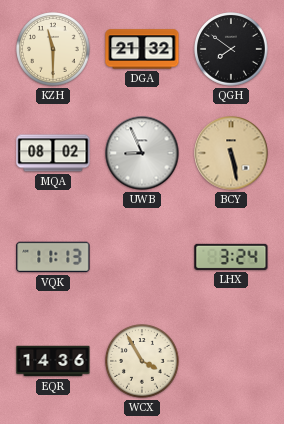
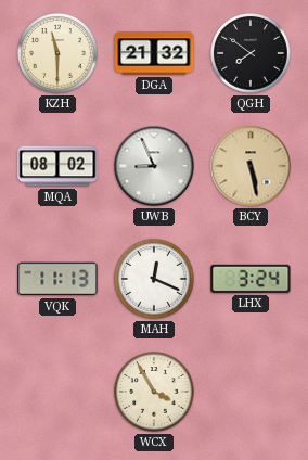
MAH: none -> 12:19 (154, 279)
EQR: 14:36 -> none (53, 361)
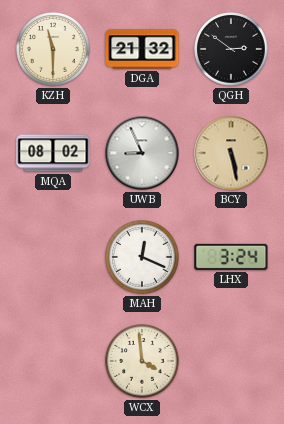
QGH: 7:51 -> 2:51 (231, 49)
VQK: 11:13 -> none (57, 279)
WCX: 3:55 -> 3:59 (142, 361)
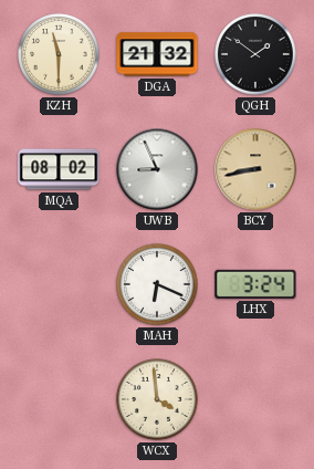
QGH: 2:51 -> 1:51 (255, 54)
BCY: 5:28 -> 8:43 (255, 169)
MAH: 12:19 -> 6:19 (157, 284)
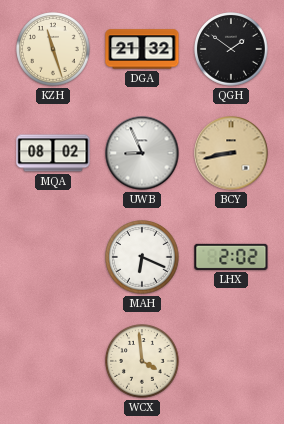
KZH: 11:30 -> 11:27 (53, 49)
LHX: 3:24 -> 2:02 (231, 257)
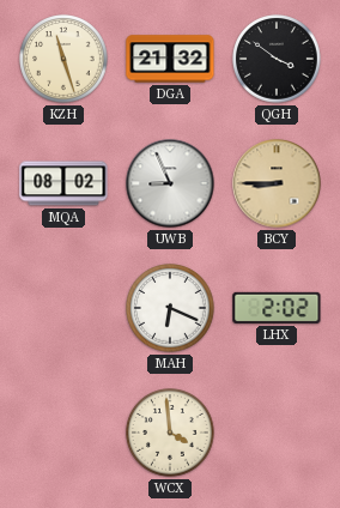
QGH: 1:51 -> 3:51 (277, 59)
BCY: 8:43 -> 8:45 (277, 183)
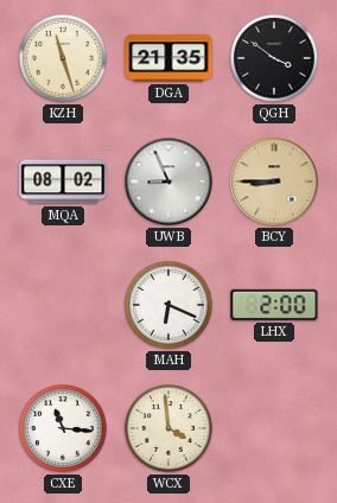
DGA: 21:32 -> 21:35 (168, 58)
LHX: 2:02 -> 2:00 (274, 305)
CXE: none -> 11:16 (63, 428)
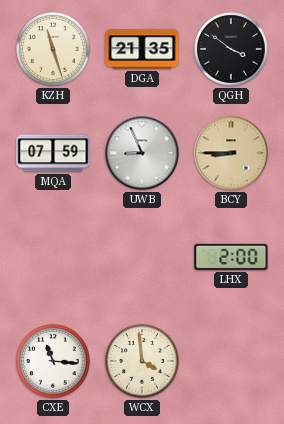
MQA: 08:02 -> 07:59 (53, 153)
MAH: 6:19 -> none (168, 305)
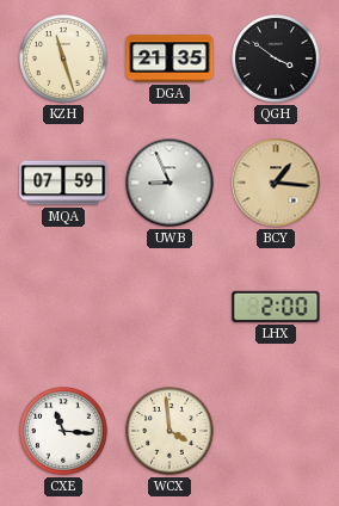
BCY: 8:45 -> 1:16 (276, 183)
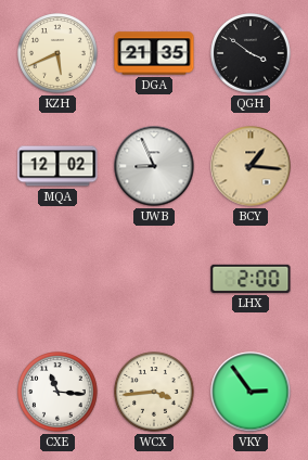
KZH: 11:27 -> 5:41 (57, 53)
MQA: 07:59 -> 12:02 (57, 166)
WCX: 3:59 -> 3:44 (154, 392)
VKY: none -> 2:54 (251, 392)
